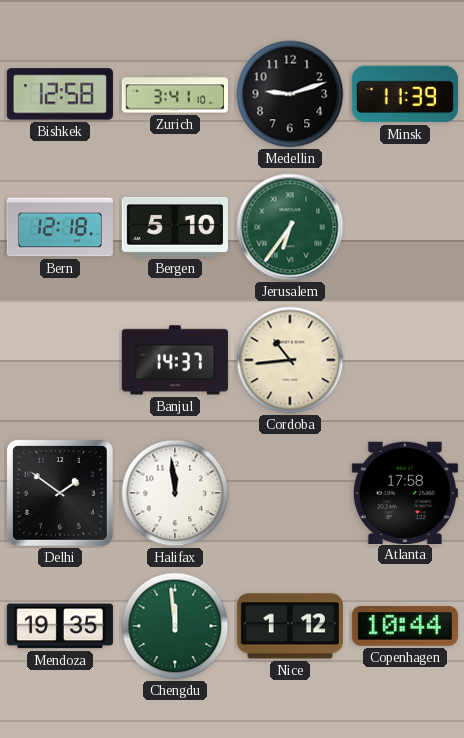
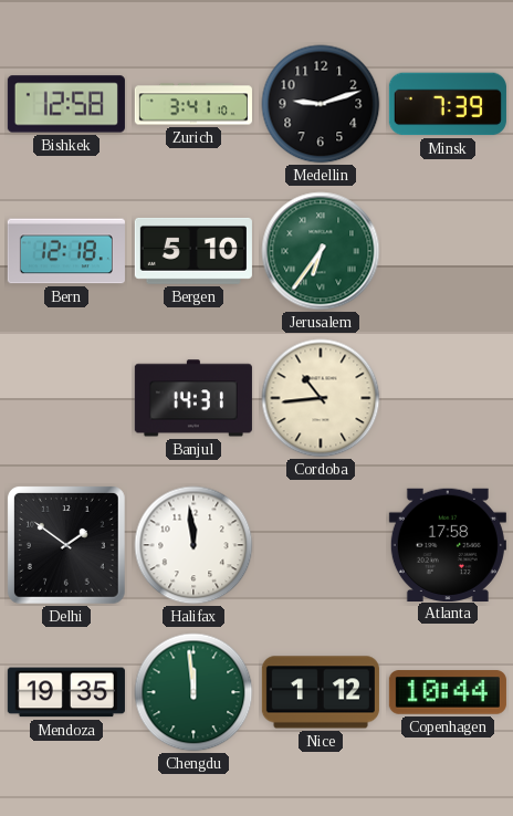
Minsk: 11:39 -> 7:39 (448, 104)
Banjul: 14:37 -> 14:31 (193, 398)
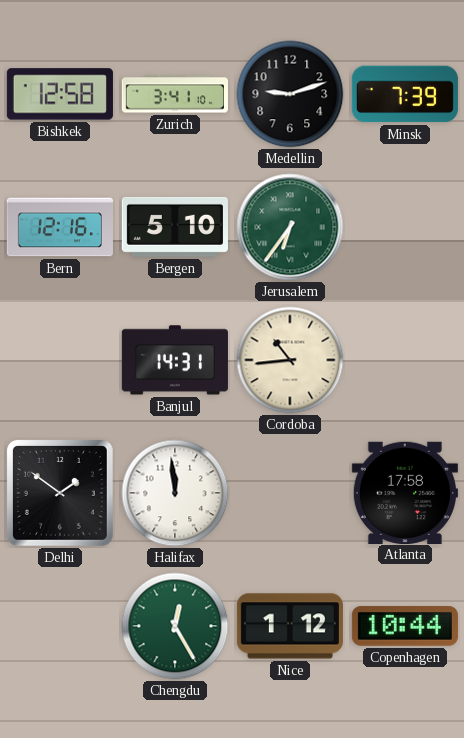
Bern: 12:18 -> 12:16 (60, 227)
Mendoza: 19:35 -> none (66, 692)
Chengdu: 11:59 -> 12:25 (175, 626)
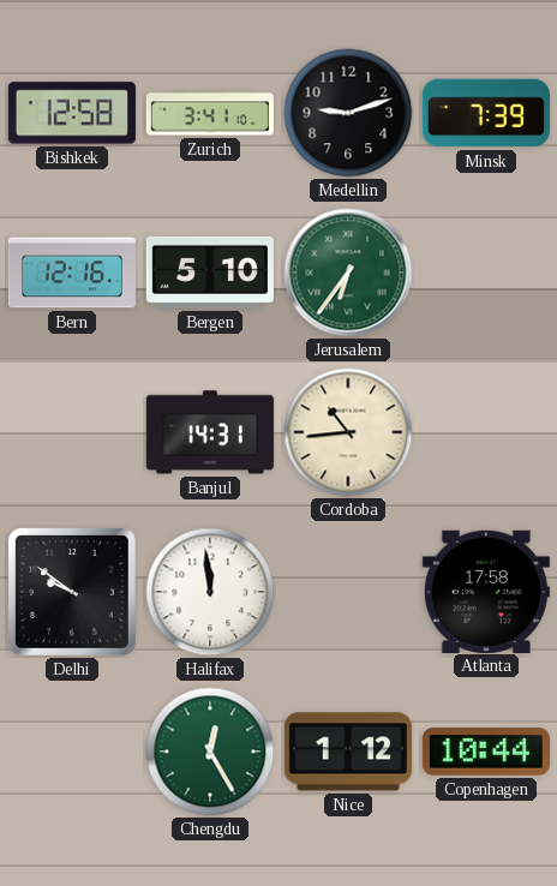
Delhi: 1:51 -> 9:51 (72, 592)
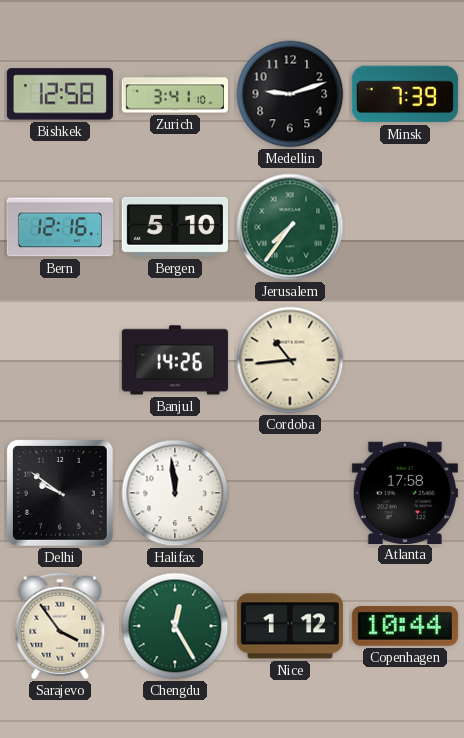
Jerusalem: 6:36 -> 7:36 (290, 227)
Banjul: 14:31 -> 14:26 (175, 360)
Sarajevo: none -> 3:54 (60, 626)
